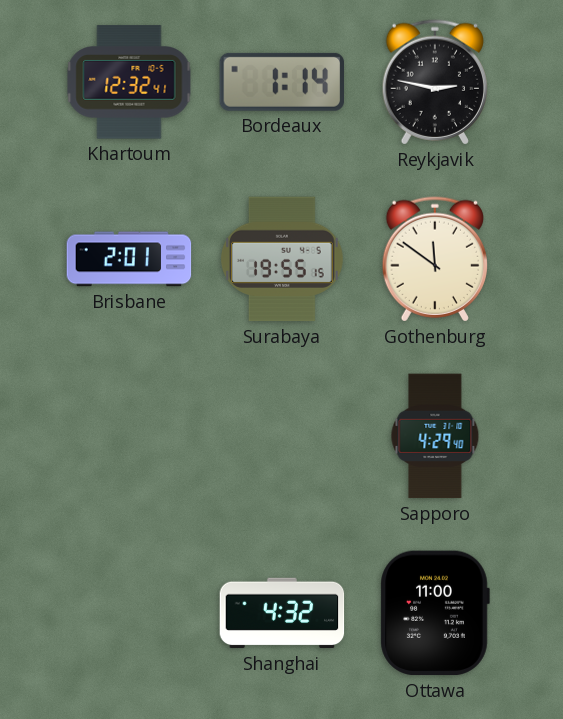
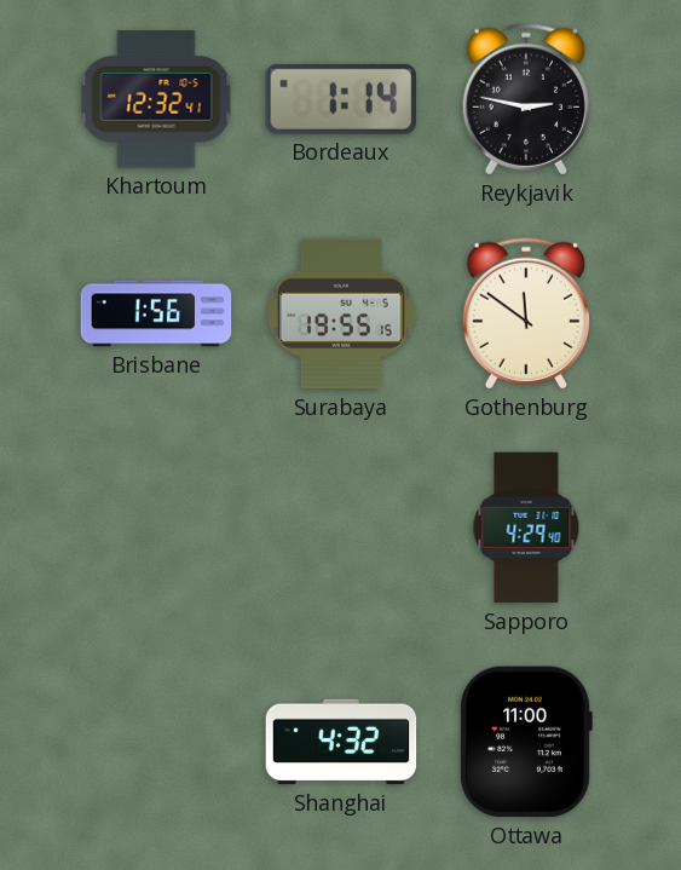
Brisbane: 2:01 -> 1:56 (156, 313)
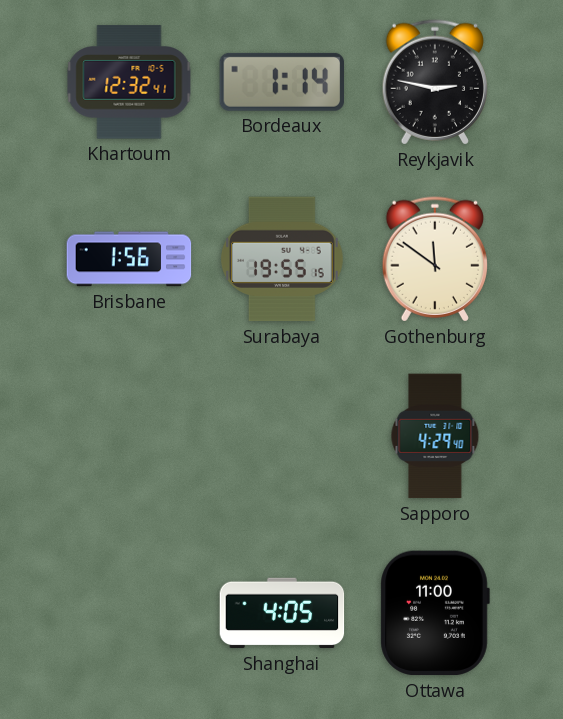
Shanghai: 4:32 -> 4:05 (282, 613)
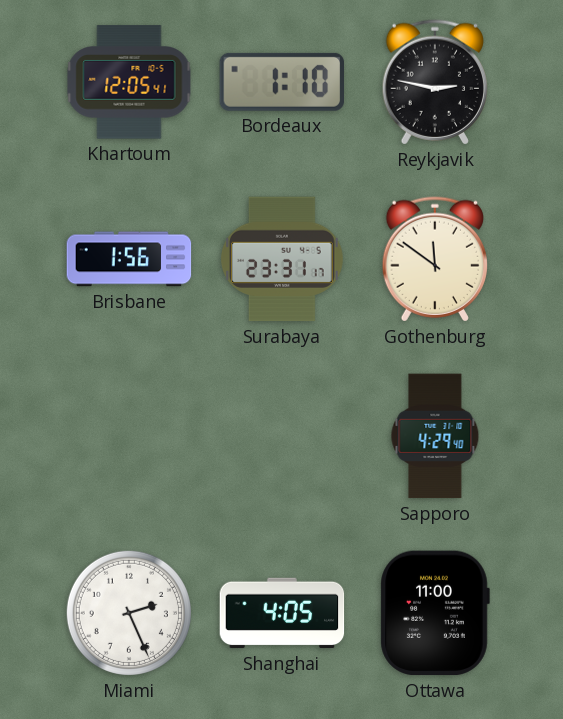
Khartoum: 12:32 -> 12:05 (129, 82)
Bordeaux: 1:14 -> 1:10 (282, 82)
Surabaya: 19:55 -> 23:31 (283, 259)
Miami: none -> 2:26 (129, 613)
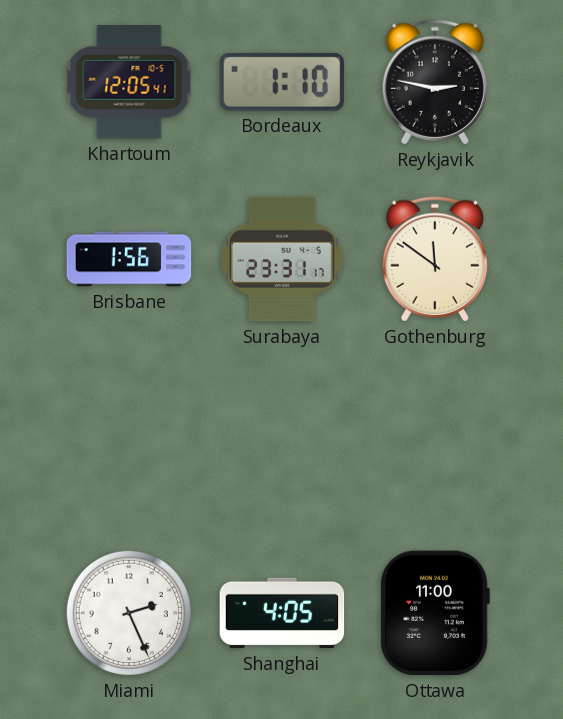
Sapporo: 4:29 -> none (435, 436)
